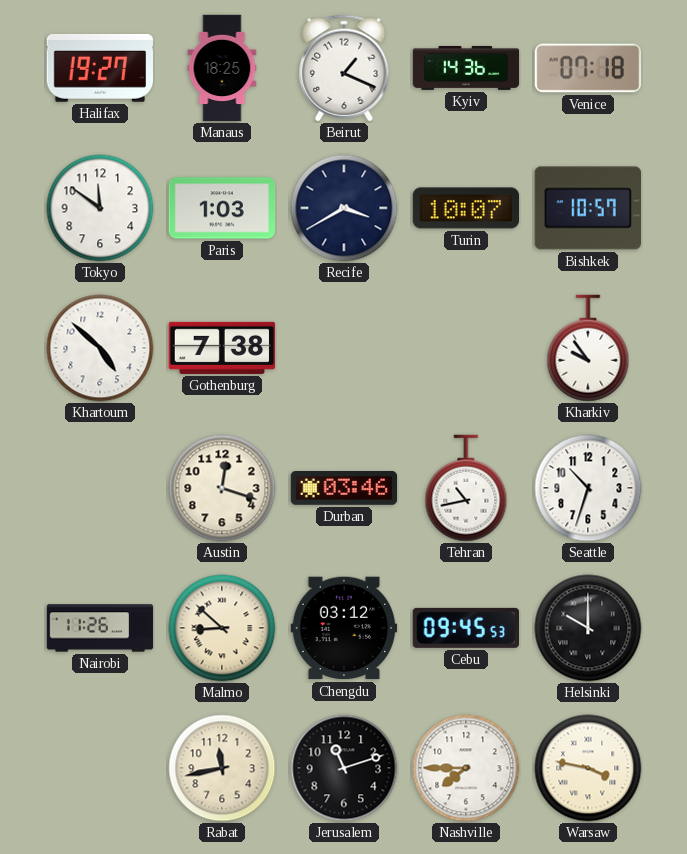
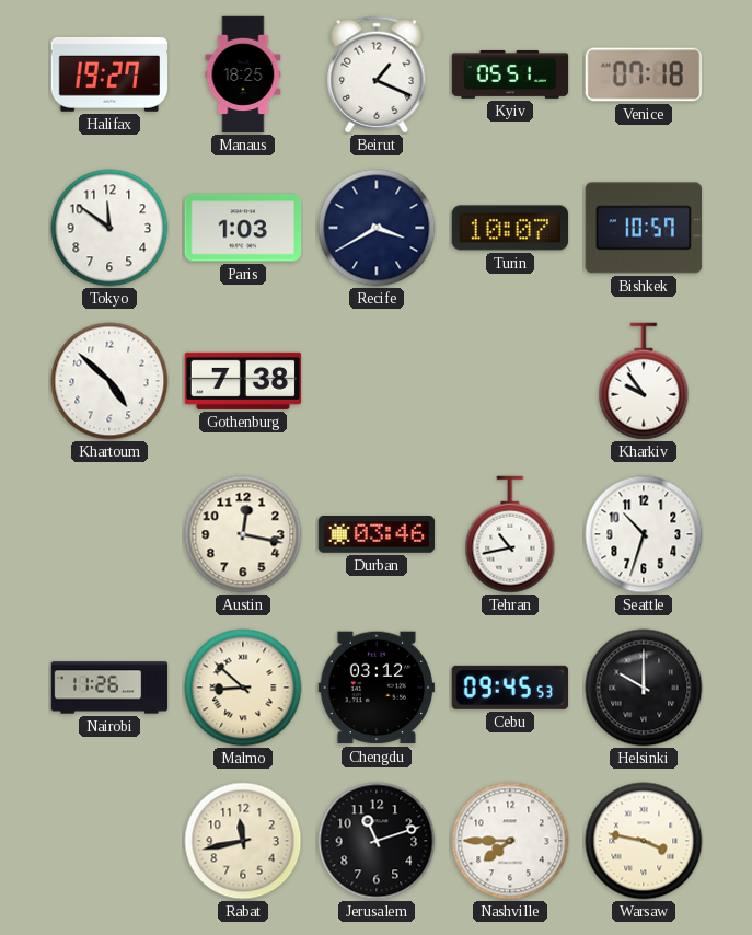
Kyiv: 14:36 -> 05:51 (510, 74)
Austin: 12:18 -> 12:17 (243, 534)
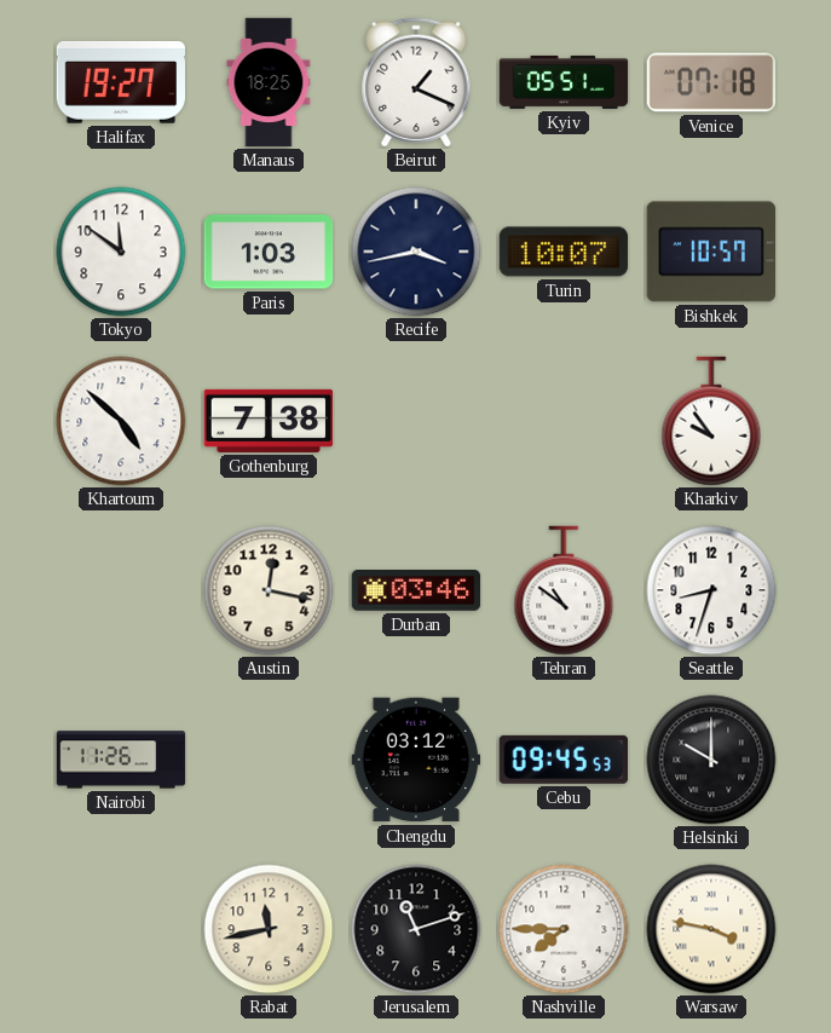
Recife: 3:40 -> 3:43 (416, 252)
Tehran: 10:43 -> 10:51 (564, 590)
Seattle: 10:33 -> 8:33 (711, 590)
Malmo: 8:52 -> none (243, 688)
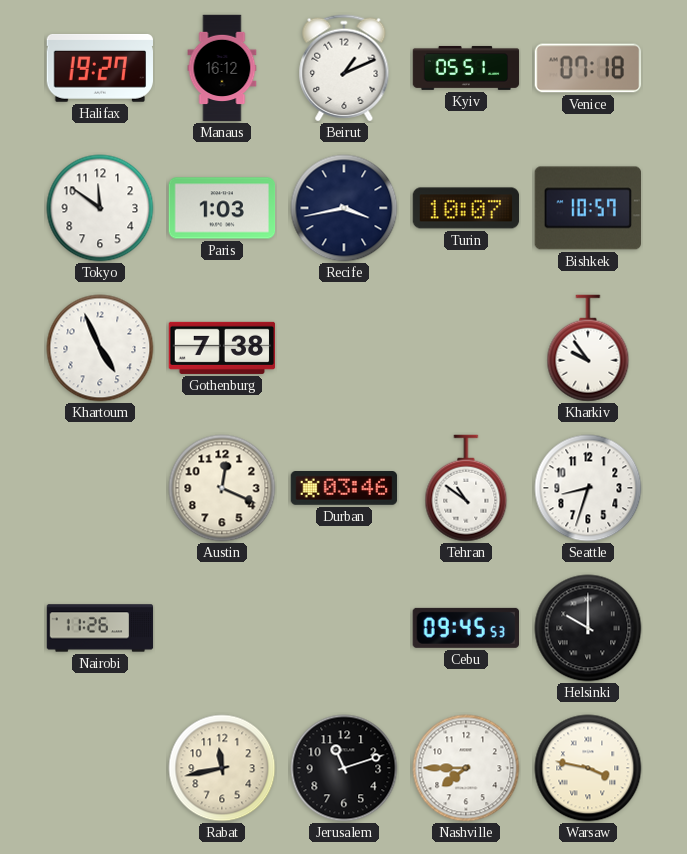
Manaus: 18:25 -> 16:12 (222, 68)
Beirut: 1:19 -> 1:11 (344, 68)
Khartoum: 4:52 -> 4:56 (100, 348)
Austin: 12:17 -> 12:19 (222, 488)
Chengdu: 03:12 -> none (416, 760)
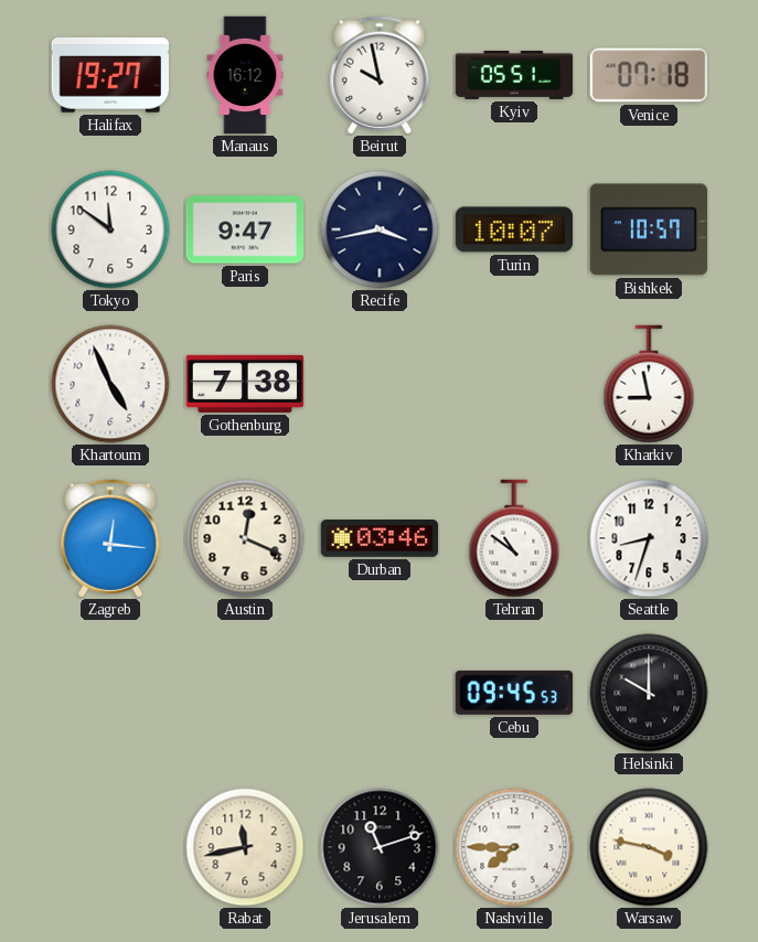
Beirut: 1:11 -> 9:58 (380, 75)
Paris: 1:03 -> 9:47 (245, 229)
Kharkiv: 9:54 -> 8:58 (649, 384)
Zagreb: none -> 12:16 (110, 538)
Nairobi: 11:26 -> none (100, 628)
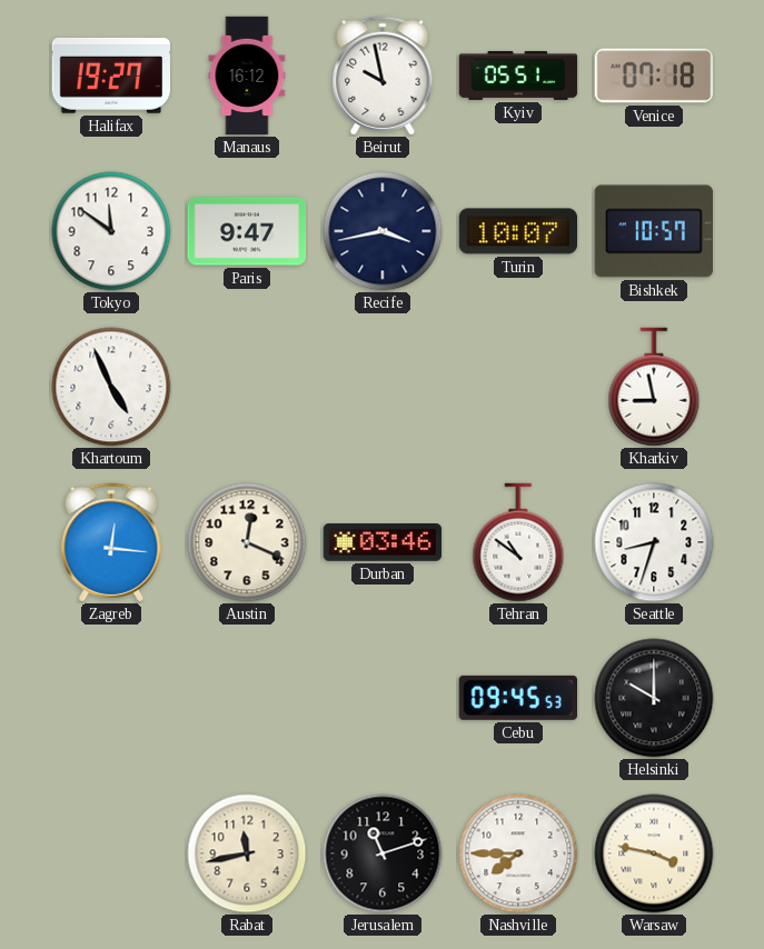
Gothenburg: 7:38 -> none (245, 384)
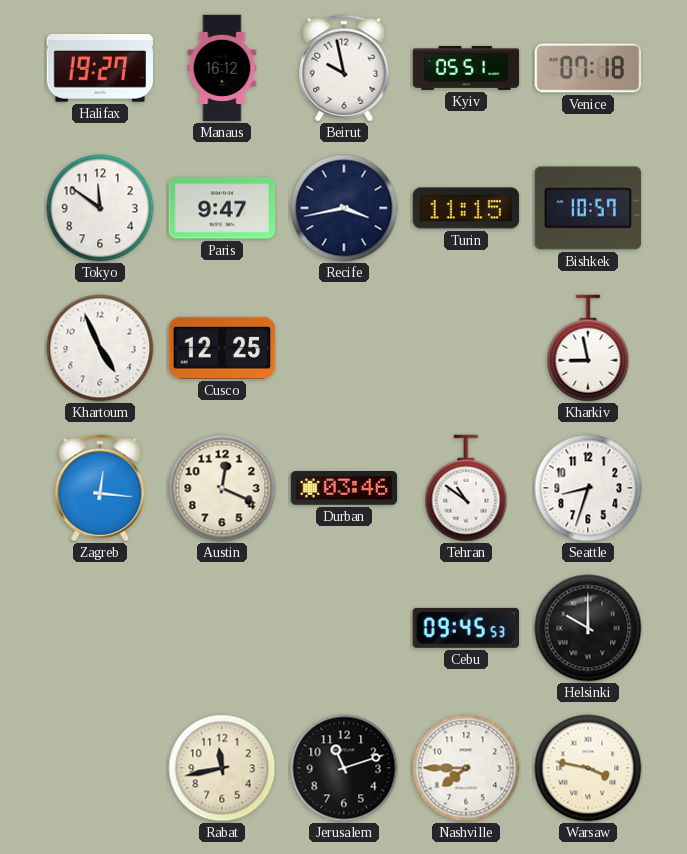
Turin: 10:07 -> 11:15 (466, 208)
Cusco: none -> 12:25 (222, 348)
